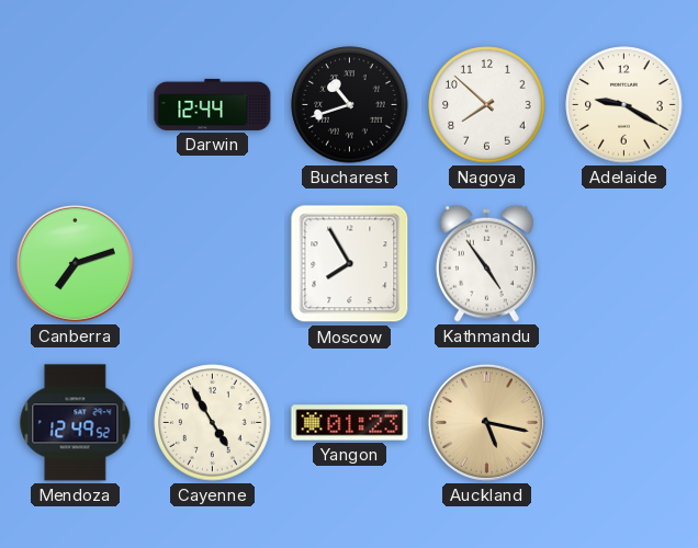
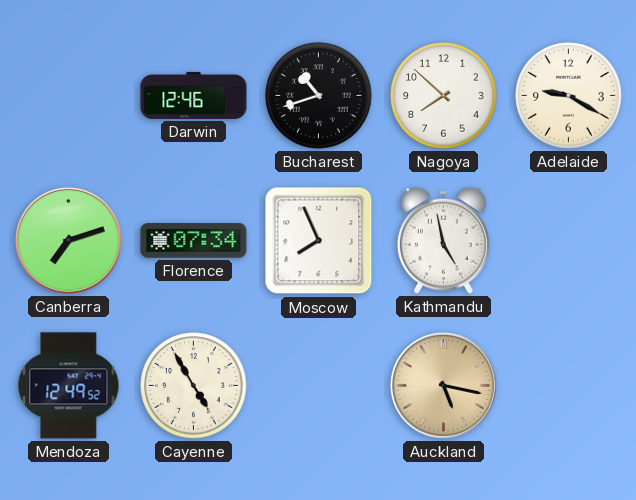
Darwin: 12:44 -> 12:46 (194, 95)
Florence: none -> 07:34 (194, 241)
Moscow: 7:55 -> 7:56 (319, 241)
Kathmandu: 4:54 -> 4:58 (443, 240)
Yangon: 01:23 -> none (350, 423)
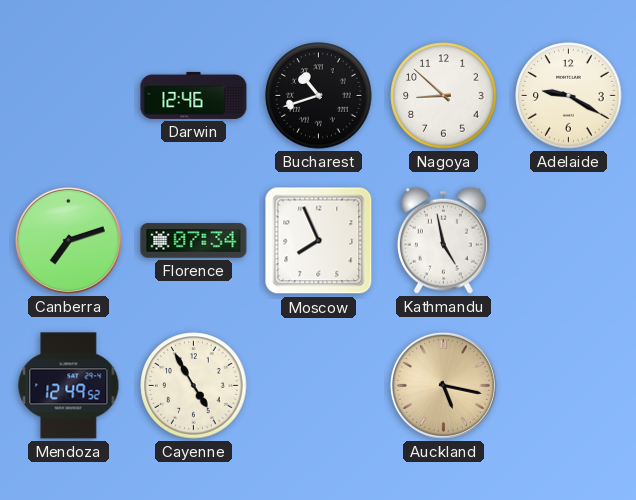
Nagoya: 7:52 -> 8:52 (444, 96)
